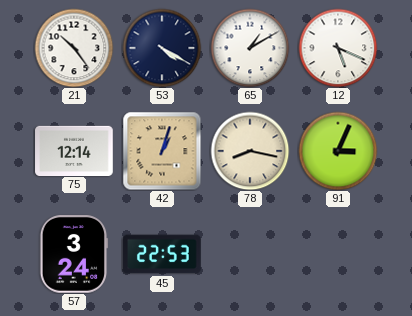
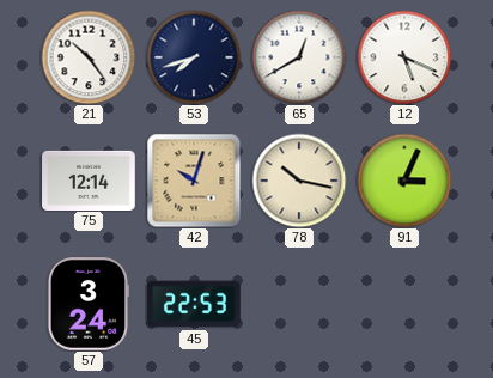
53: 4:20 -> 7:42 (194, 57)
65: 1:10 -> 12:40 (299, 57)
42: 1:03 -> 10:03 (194, 181)
78: 8:17 -> 10:17 (299, 181)
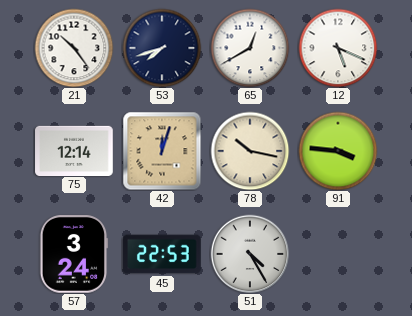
42: 10:03 -> 12:03 (162, 151)
91: 3:04 -> 3:46 (338, 151)
51: none -> 4:25 (250, 254)
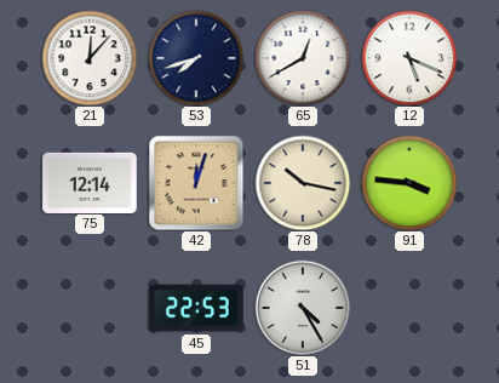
21: 10:24 -> 12:07 (90, 58)
57: 3:24 -> none (74, 254)
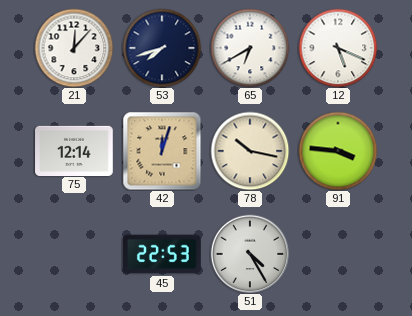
65: 12:40 -> 6:40 (250, 48)
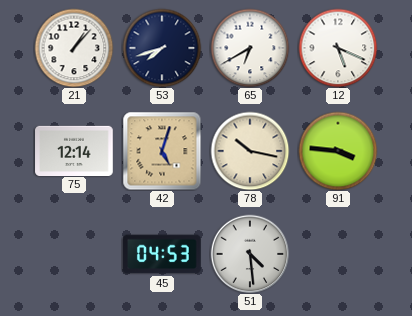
21: 12:07 -> 1:07 (74, 48)
42: 12:03 -> 5:03 (162, 151)
45: 22:53 -> 04:53 (162, 254)
51: 4:25 -> 4:29 (250, 254)
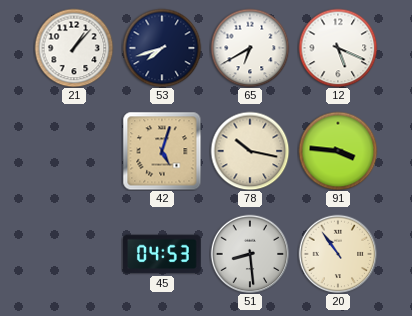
75: 12:14 -> none (74, 150)
51: 4:29 -> 8:29 (250, 254)
20: none -> 10:54 (338, 254)
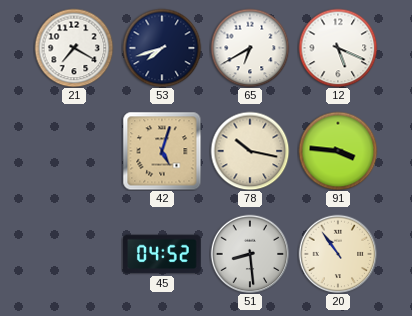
21: 1:07 -> 7:20 (74, 48)
45: 04:53 -> 04:52 (162, 254)
